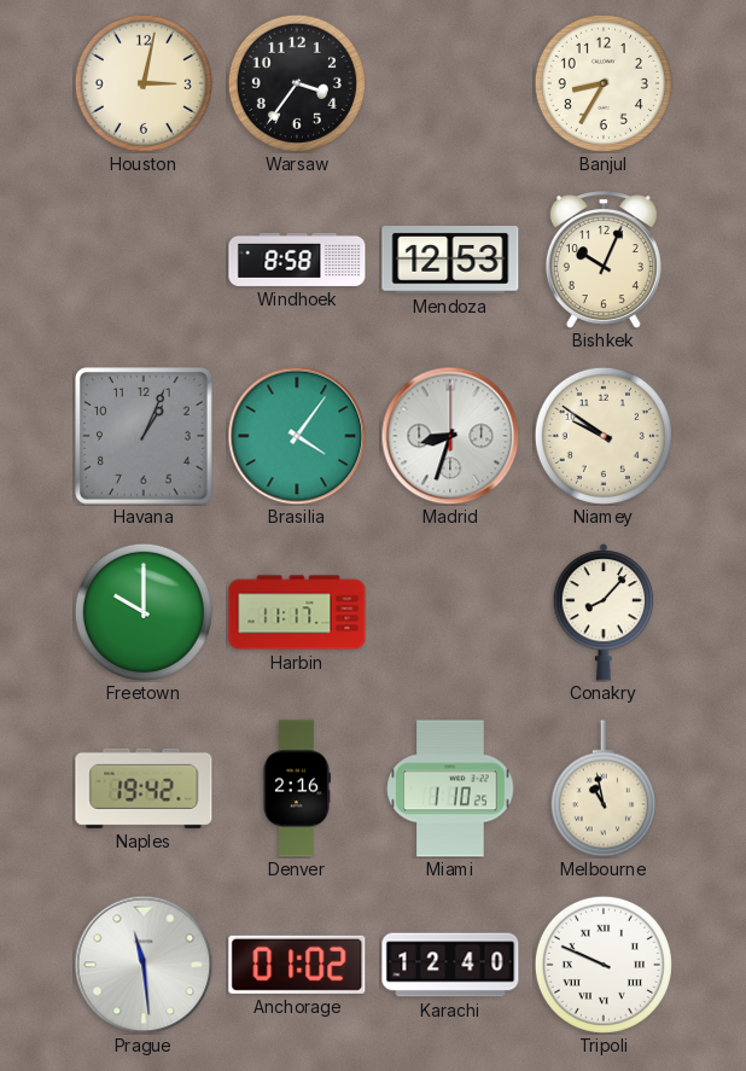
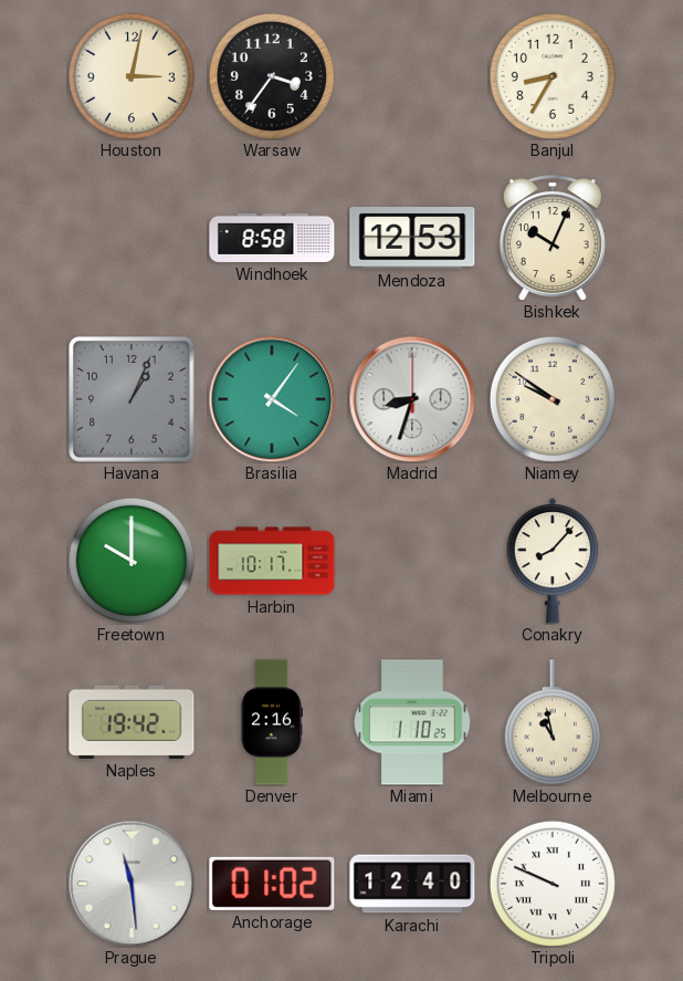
Harbin: 11:17 -> 10:17 (272, 561)
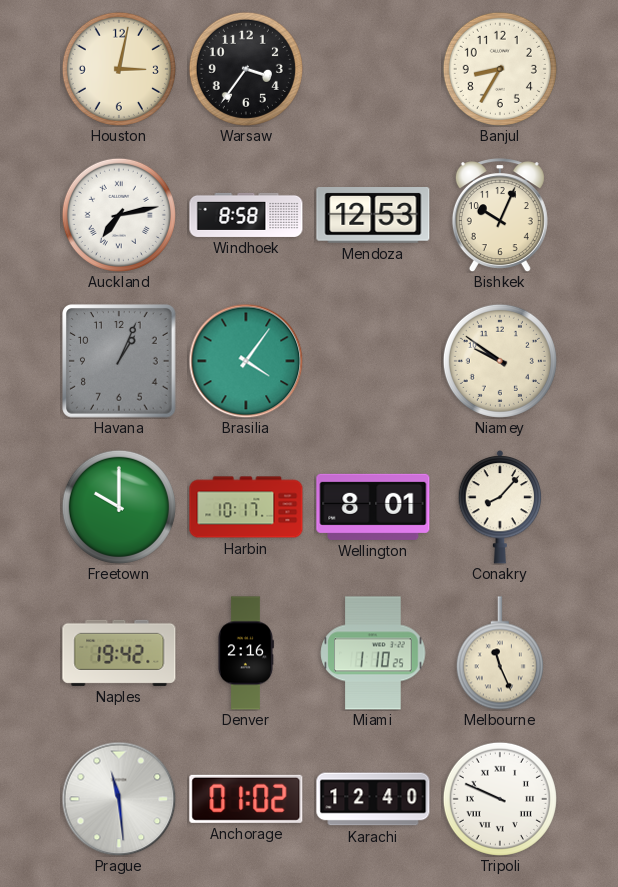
Auckland: none -> 7:13 (119, 215)
Madrid: 8:33 -> none (412, 399)
Wellington: none -> 8:01 (373, 507)
Melbourne: 10:58 -> 11:26 (500, 653)
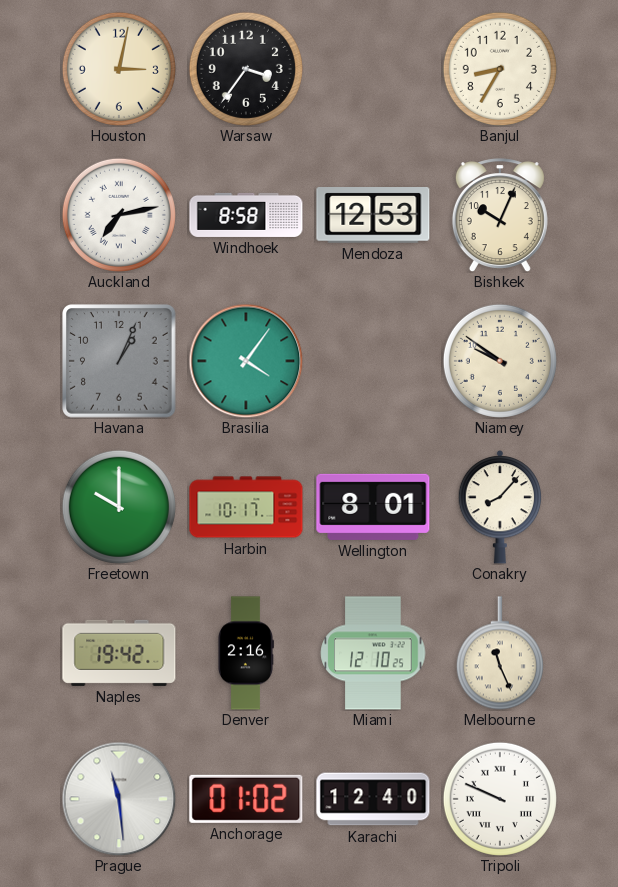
Miami: 1:10 -> 12:10 (373, 653)
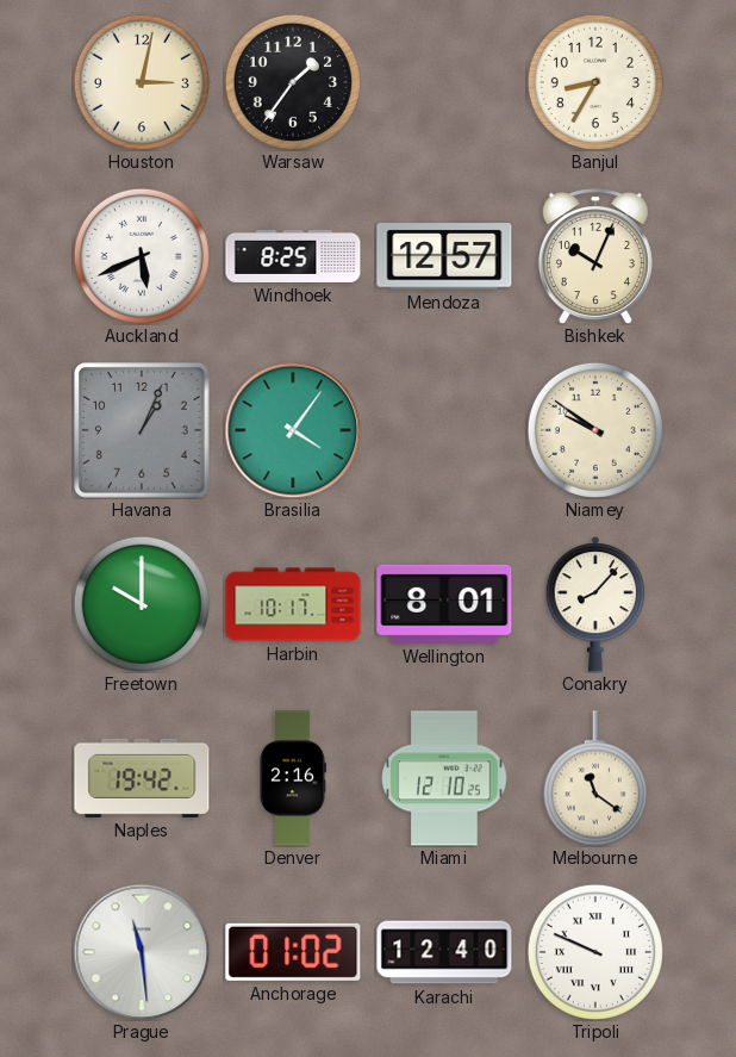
Warsaw: 3:36 -> 1:36 (293, 82)
Auckland: 7:13 -> 5:41 (142, 256)
Windhoek: 8:58 -> 8:25 (293, 256)
Mendoza: 12:53 -> 12:57 (444, 256)
Melbourne: 11:26 -> 11:21 (595, 778)
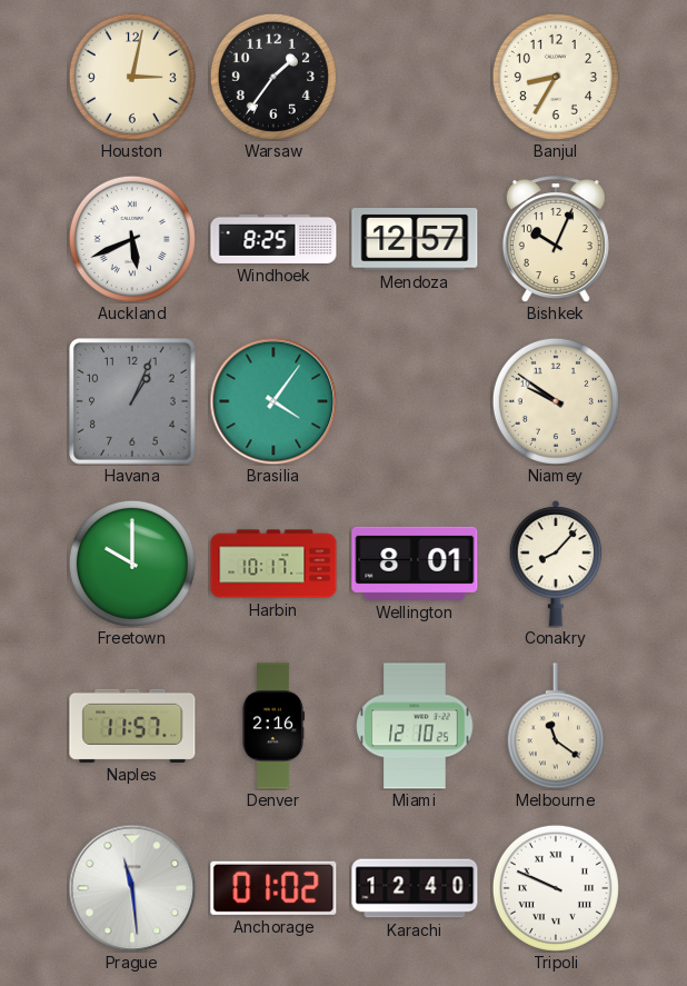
Naples: 19:42 -> 11:57 (132, 726)
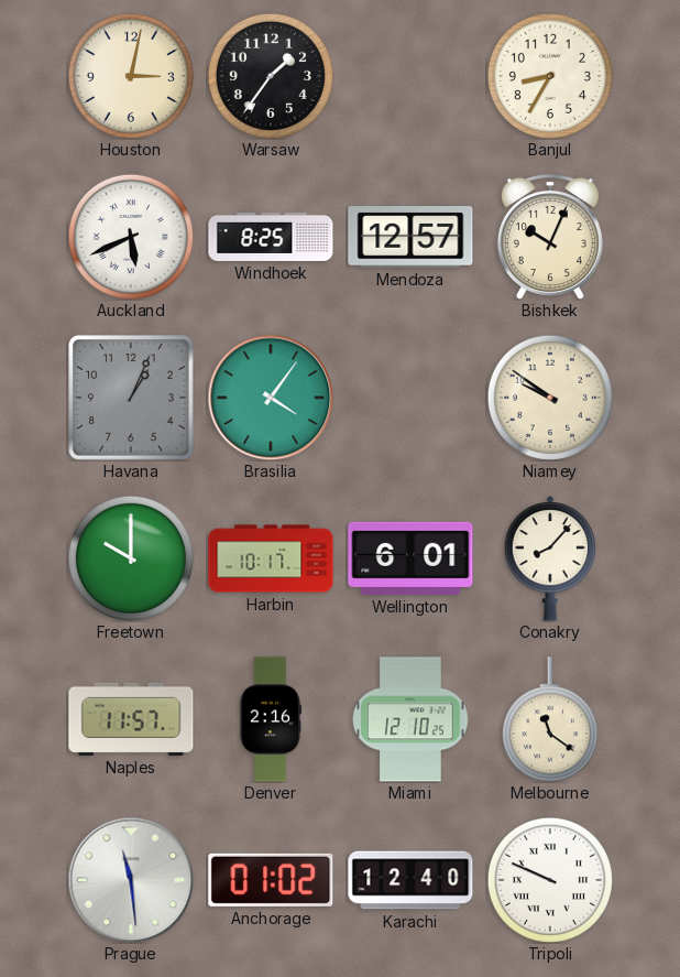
Wellington: 8:01 -> 6:01 (410, 558)
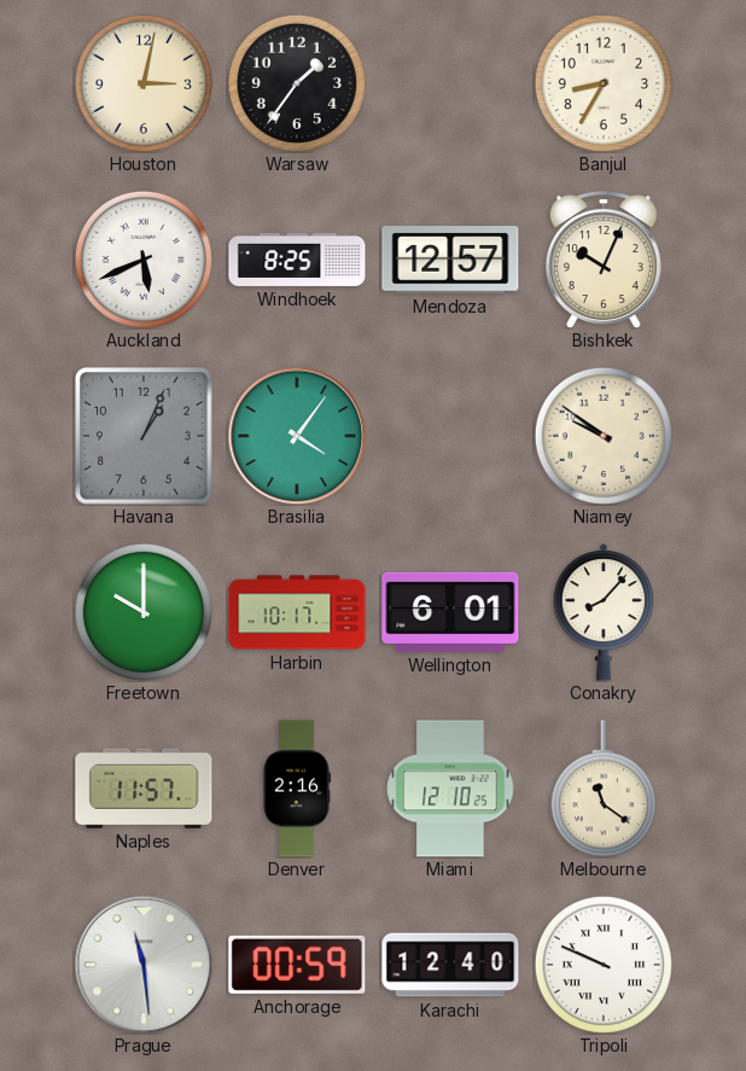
Anchorage: 01:02 -> 00:59 (297, 965)
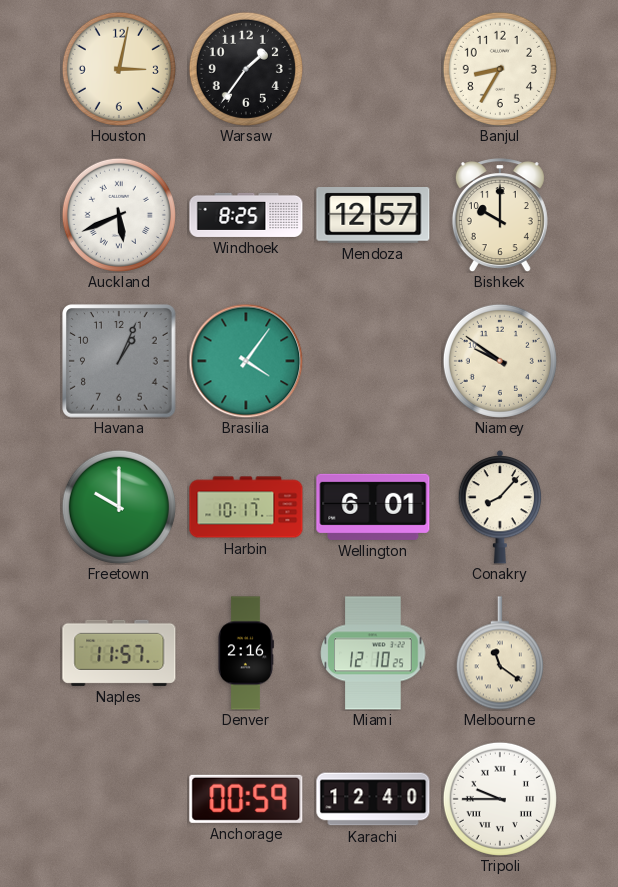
Bishkek: 10:04 -> 10:00 (500, 215)
Prague: 11:29 -> none (144, 965)
Tripoli: 9:49 -> 9:45 (500, 799)
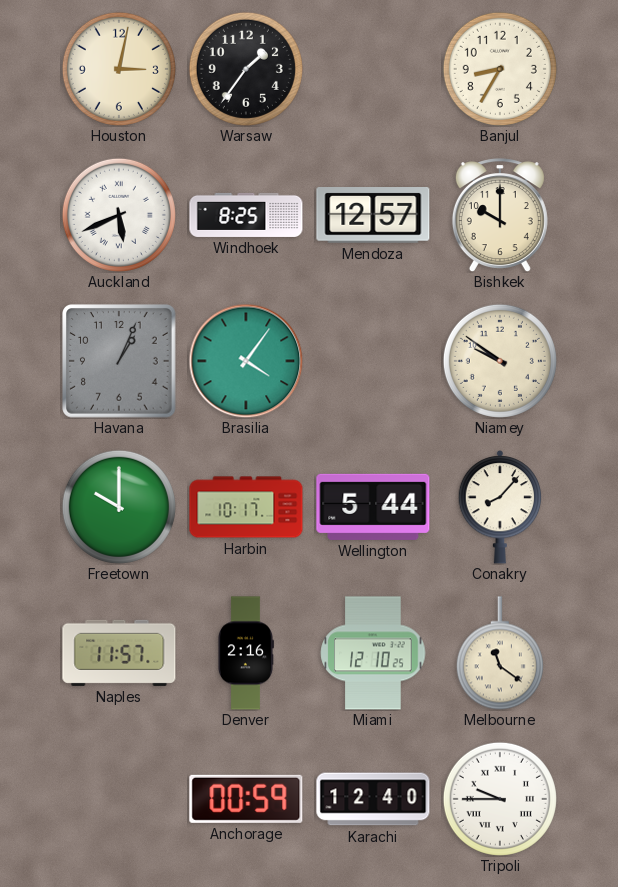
Wellington: 6:01 -> 5:44 (373, 507)
